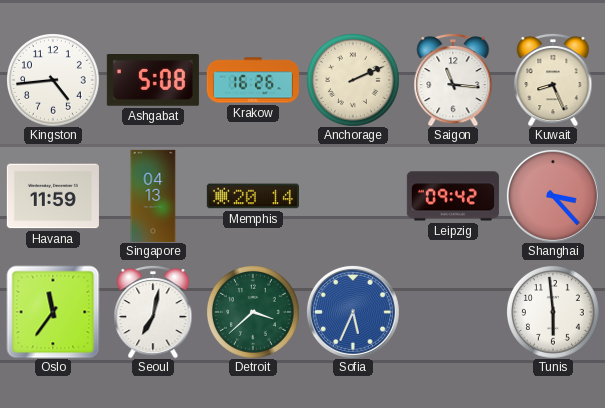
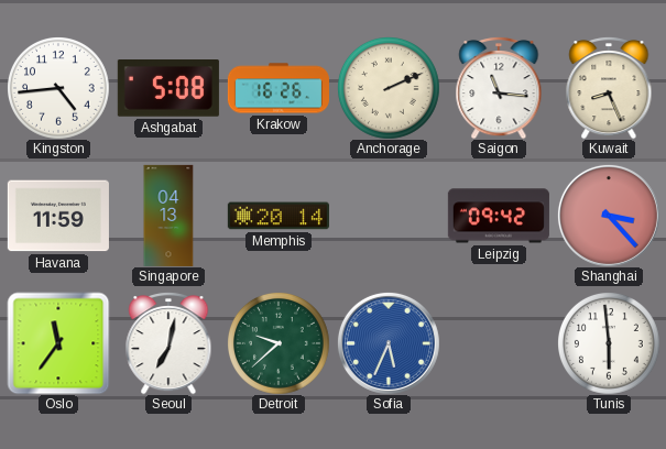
Detroit: 3:38 -> 9:38 (279, 343)
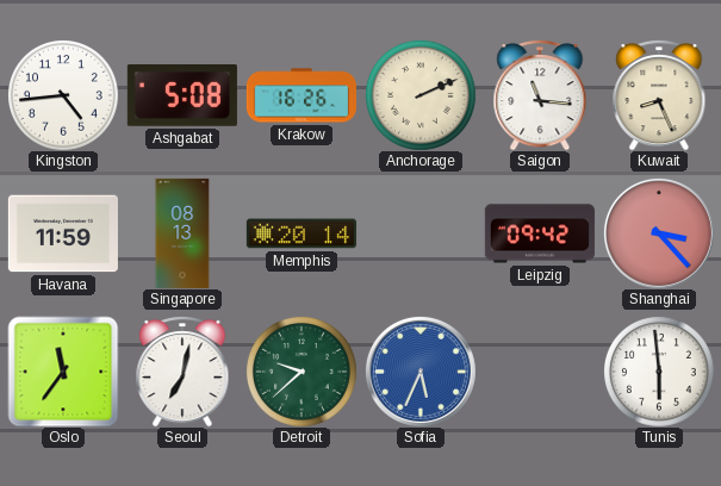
Singapore: 04:13 -> 08:13 (182, 233)
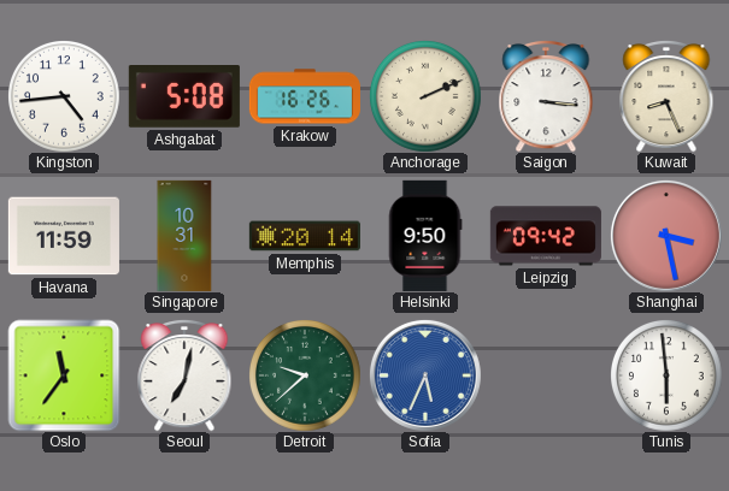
Saigon: 11:16 -> 3:16 (546, 96)
Singapore: 08:13 -> 10:31 (184, 236)
Helsinki: none -> 9:50 (425, 236)
Shanghai: 3:23 -> 3:28 (666, 236)
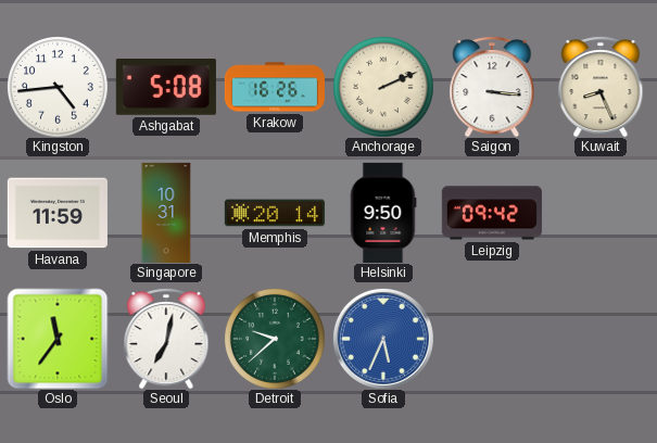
Shanghai: 3:28 -> none (666, 236)
Tunis: 5:59 -> none (666, 375)
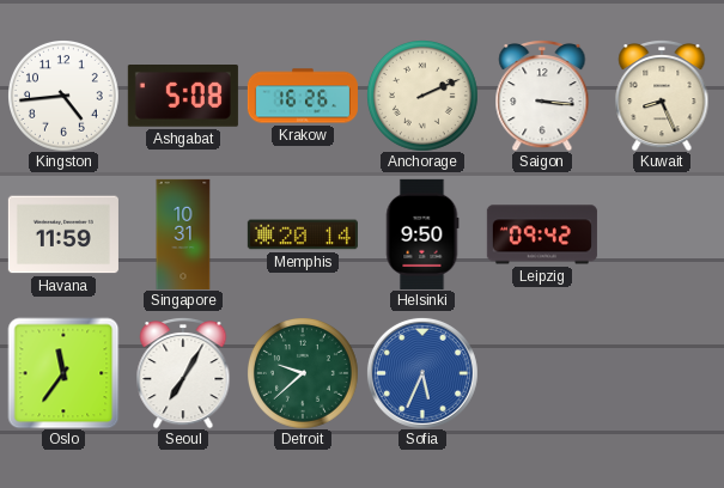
Seoul: 7:02 -> 7:05 (183, 373)
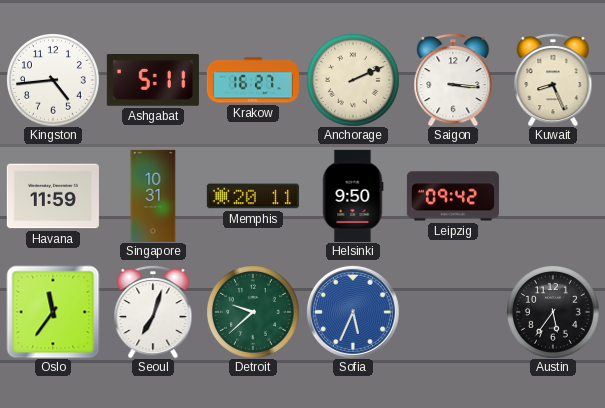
Ashgabat: 5:08 -> 5:11 (153, 81)
Krakow: 16:26 -> 16:27 (253, 80)
Memphis: 20:14 -> 20:11 (253, 196)
Seoul: 7:05 -> 7:03 (153, 312)
Austin: none -> 5:36 (553, 312)
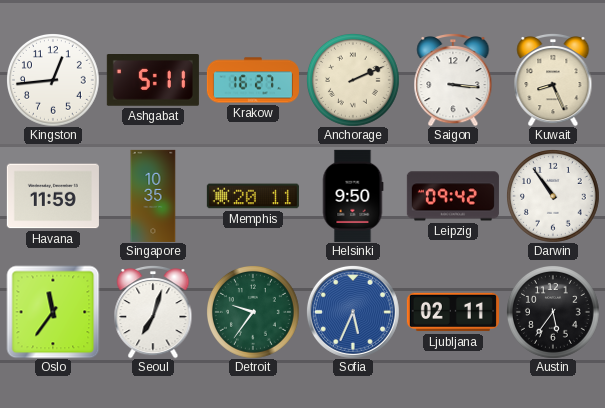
Kingston: 4:44 -> 12:44 (53, 80)
Singapore: 10:31 -> 10:35 (153, 196)
Darwin: none -> 10:54 (553, 196)
Detroit: 9:38 -> 9:36 (253, 312)
Ljubljana: none -> 02:11 (453, 312)
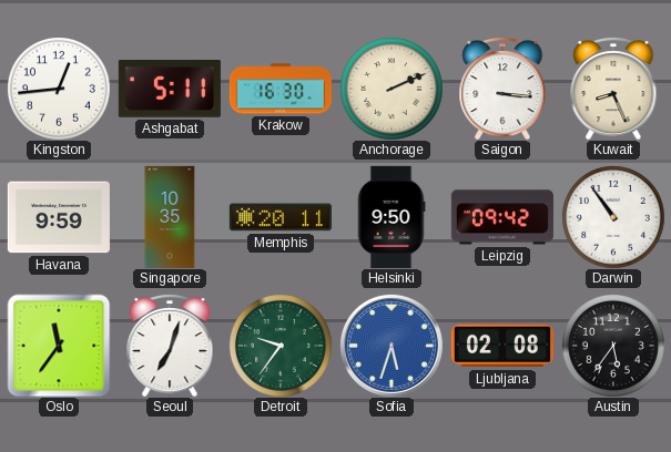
Krakow: 16:27 -> 16:30 (281, 89)
Havana: 11:59 -> 9:59 (59, 217)
Sofia: 5:34 -> 5:33 (392, 346)
Ljubljana: 02:11 -> 02:08 (502, 346)
